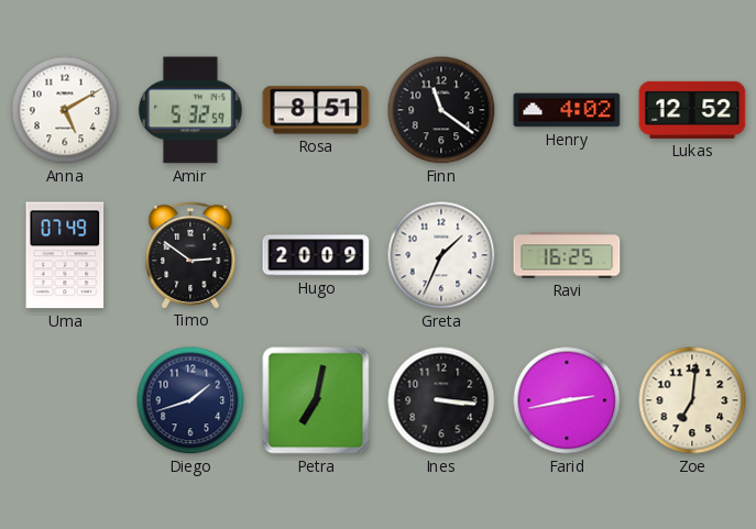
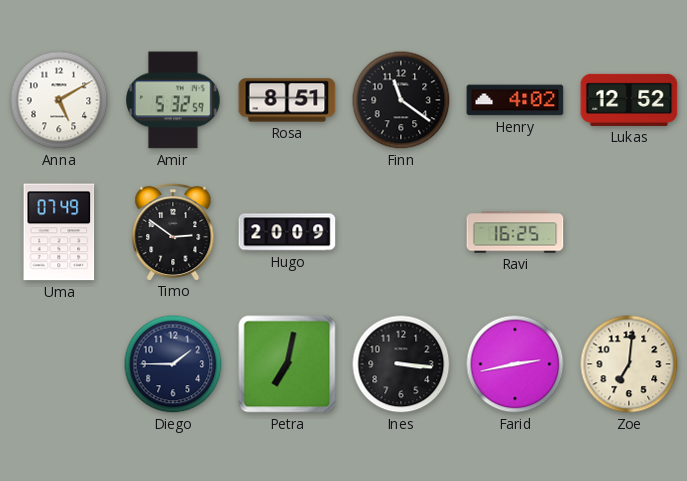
Greta: 1:34 -> none (441, 255)
Diego: 1:42 -> 1:45 (173, 364)
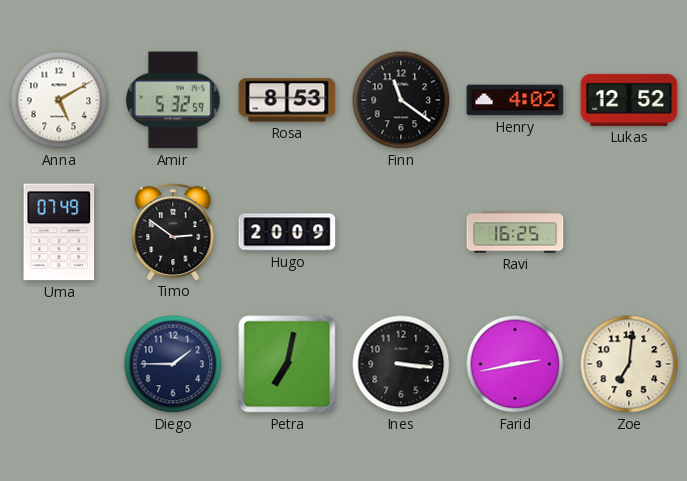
Rosa: 8:51 -> 8:53 (287, 100)
